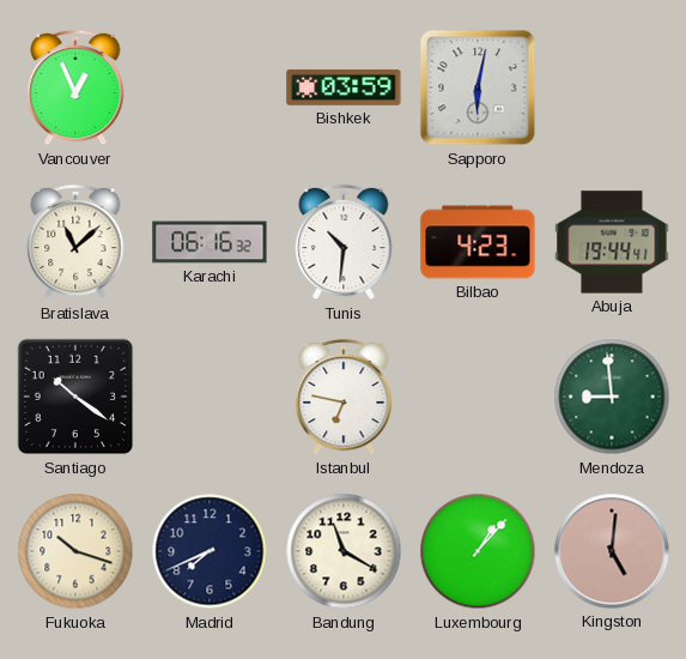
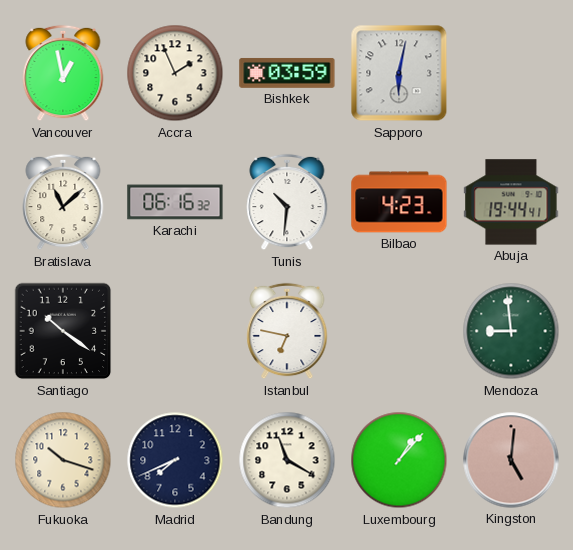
Vancouver: 12:56 -> 12:58 (63, 73)
Accra: none -> 1:56 (175, 73)
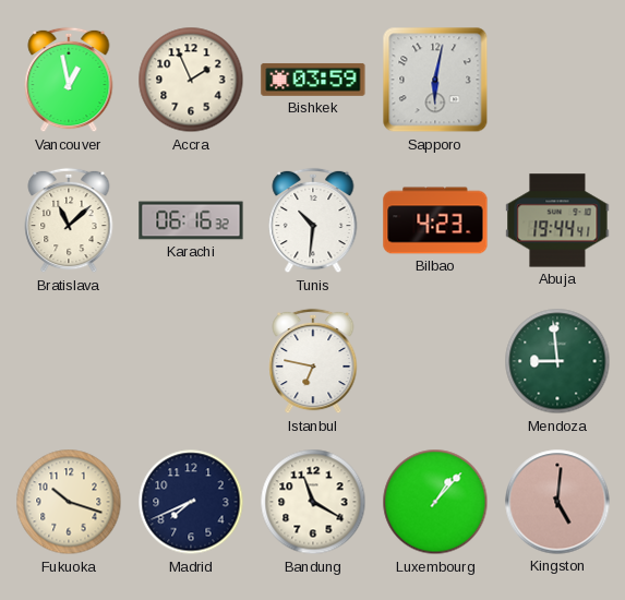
Santiago: 10:21 -> none (63, 331)
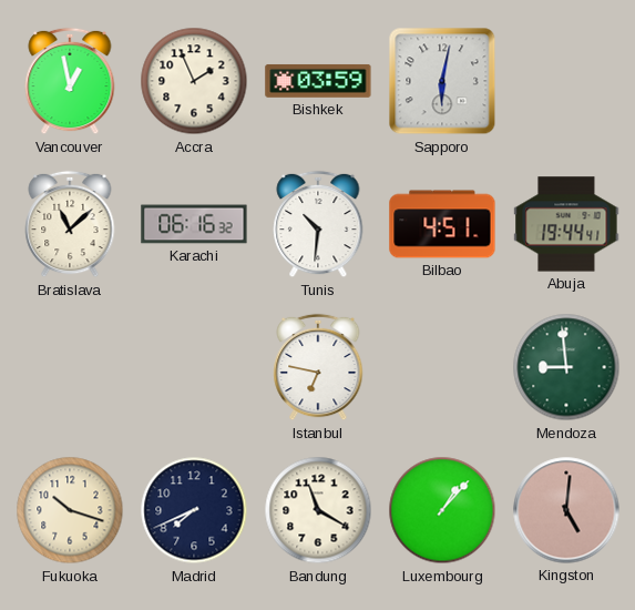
Bilbao: 4:23 -> 4:51 (442, 224)
